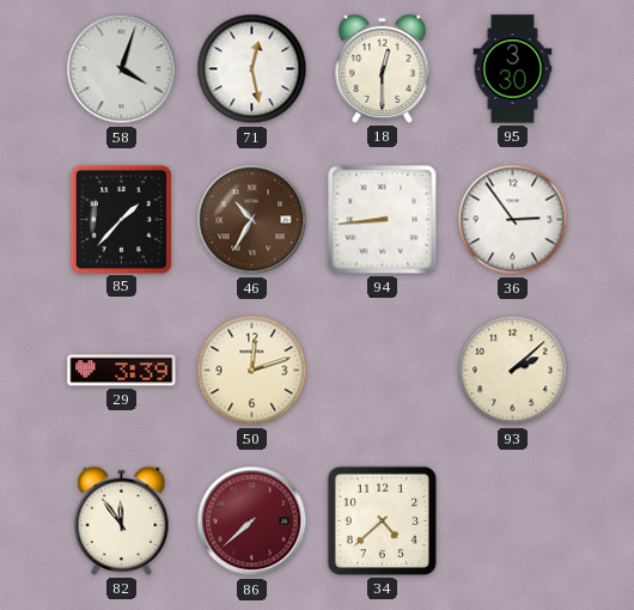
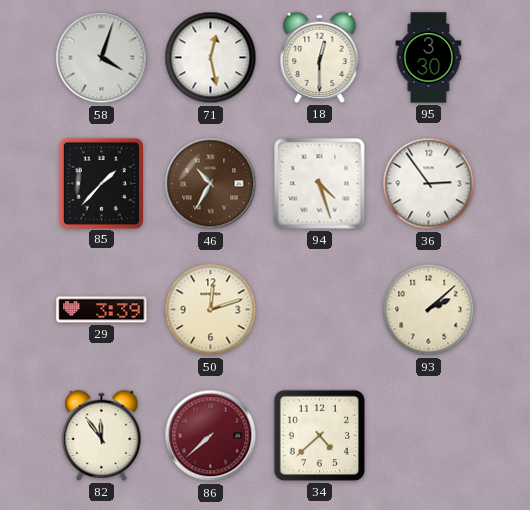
94: 8:44 -> 4:27 (320, 184)
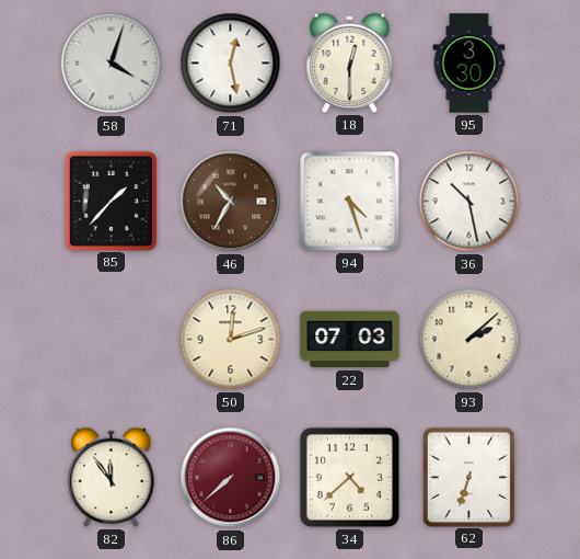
36: 2:54 -> 10:28 (469, 202)
29: 3:39 -> none (102, 310)
22: none -> 07:03 (350, 340)
62: none -> 6:33 (468, 477)
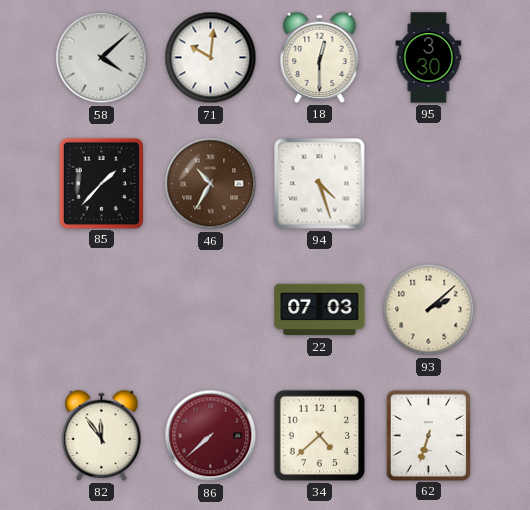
58: 4:03 -> 4:08 (102, 58)
71: 12:28 -> 10:01 (211, 58)
36: 10:28 -> none (469, 202)
50: 12:12 -> none (231, 340)
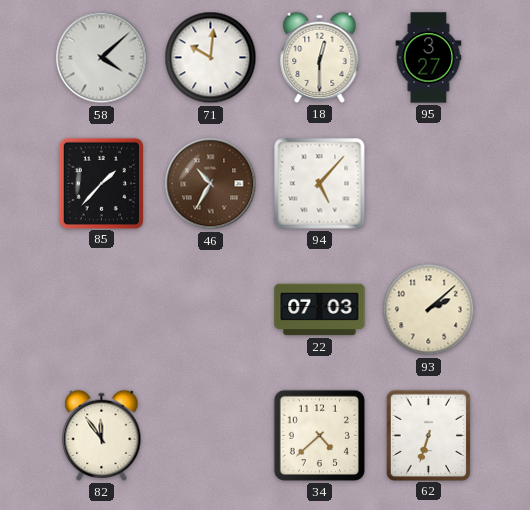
95: 3:30 -> 3:27 (429, 58)
94: 4:27 -> 5:07 (320, 184)
86: 7:38 -> none (211, 436)
